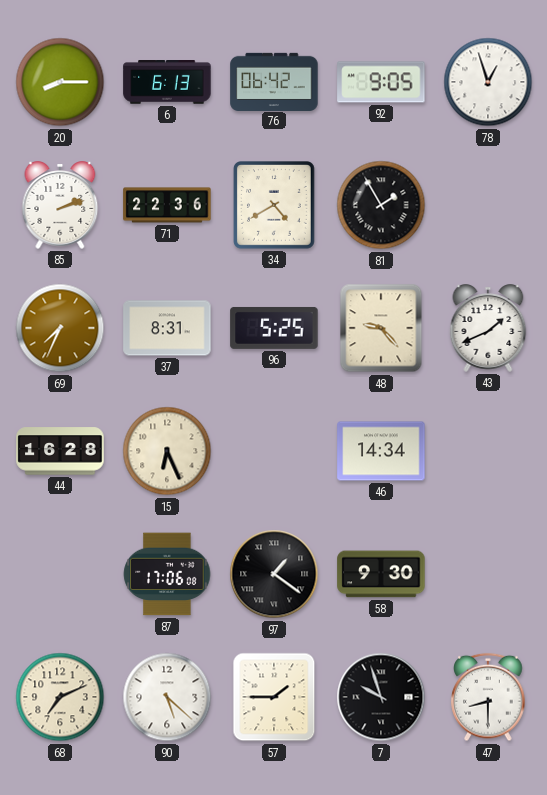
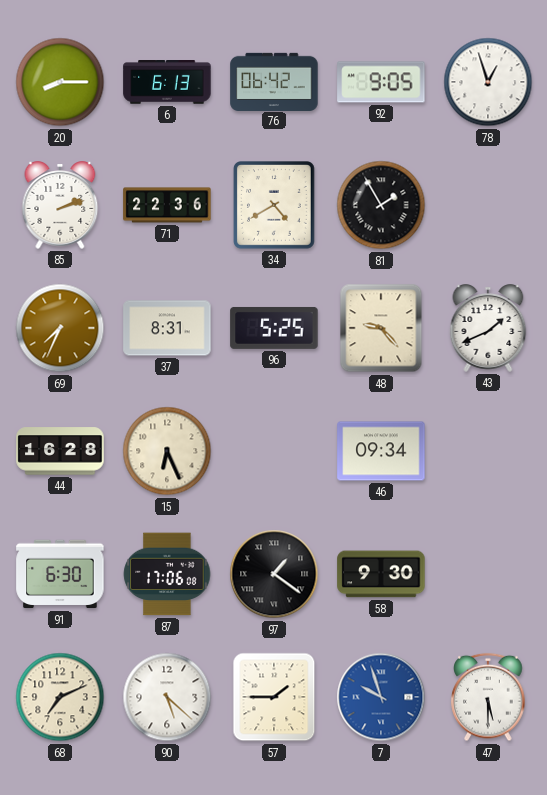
46: 14:34 -> 09:34 (381, 451)
91: none -> 6:30 (60, 574)
7 dial: black -> blue (381, 697)
47: 8:30 -> 5:30 (488, 697)
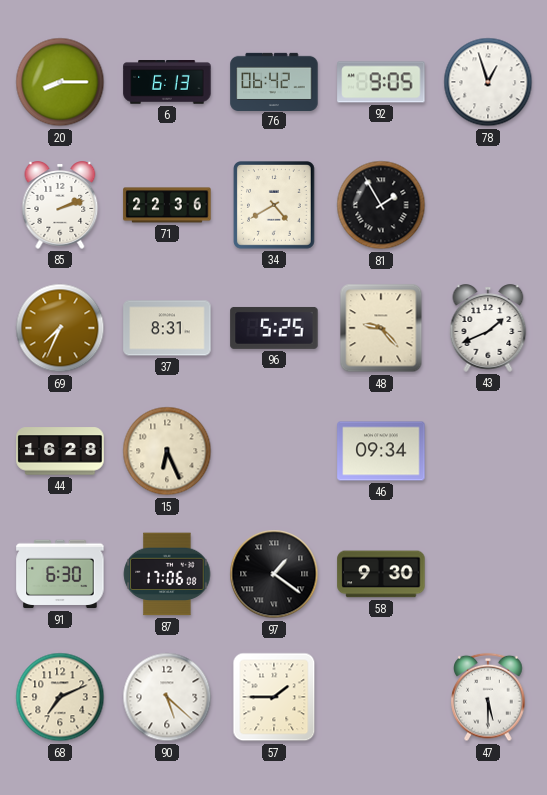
7: 9:57 -> none (381, 697)
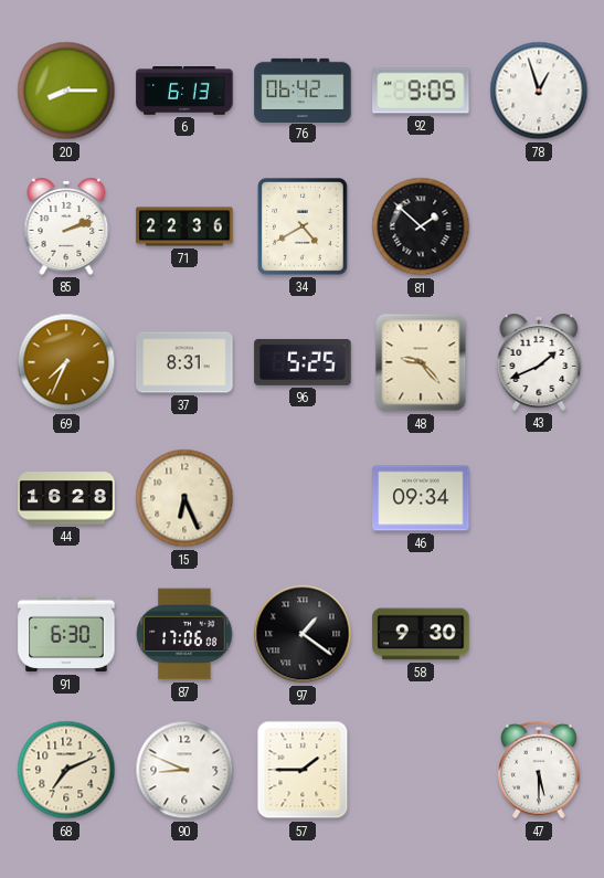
81: 1:55 -> 1:52 (421, 226)
90: 5:22 -> 8:49 (184, 770)
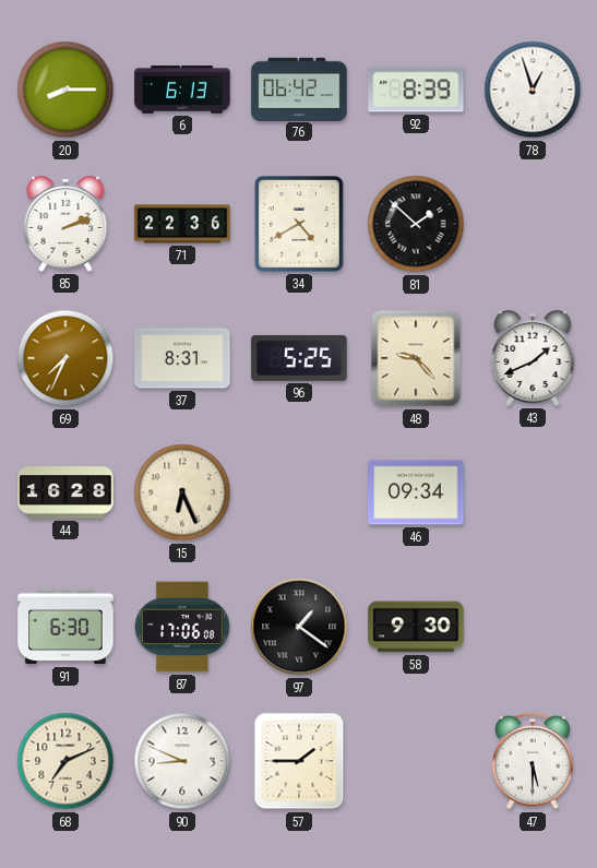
92: 9:05 -> 8:39 (416, 90)
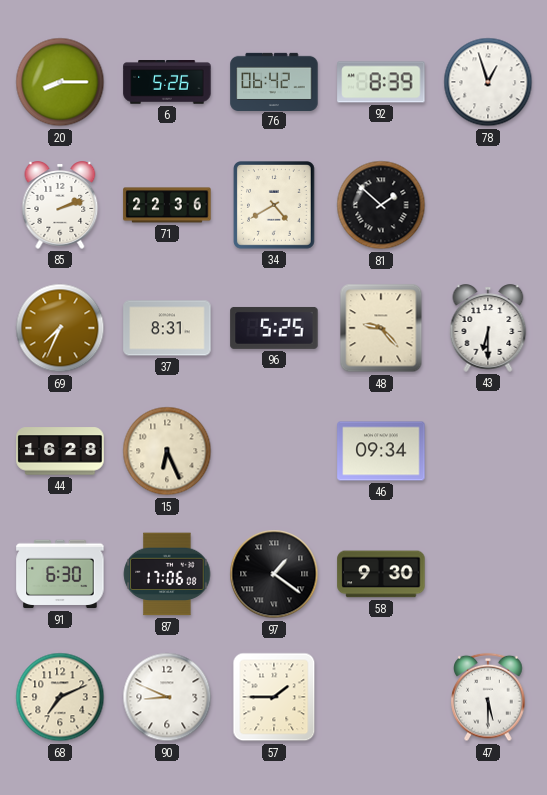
6: 6:13 -> 5:26 (167, 82)
43: 1:41 -> 6:30 (488, 328)
